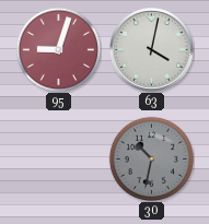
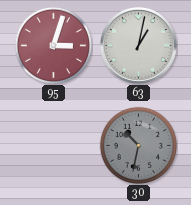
95: 9:03 -> 3:03 (53, 45)
63: 4:02 -> 1:02 (138, 45)
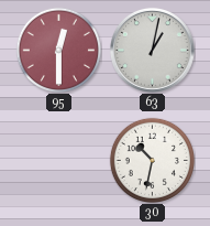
95: 3:03 -> 12:30 (58, 50)
30 dial: grey -> white (152, 160)
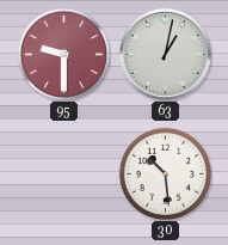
95: 12:30 -> 9:30 (63, 54)
30: 10:32 -> 10:29 (165, 173)
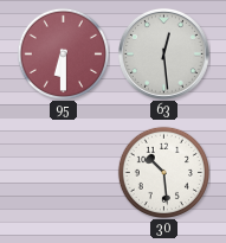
95: 9:30 -> 6:30 (63, 53)
63: 1:02 -> 12:29 (163, 53)
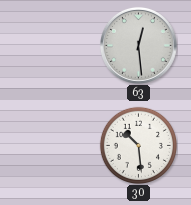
95: 6:30 -> none (63, 53)
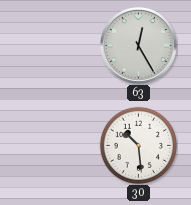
63: 12:29 -> 12:25 (138, 45)
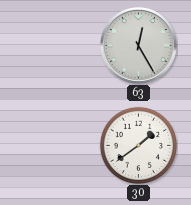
30: 10:29 -> 1:39 (138, 145)
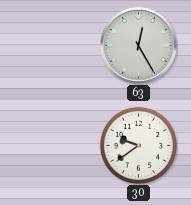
30: 1:39 -> 9:39 (138, 145)
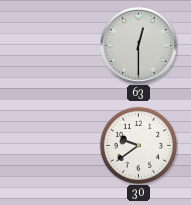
63: 12:25 -> 12:30 (138, 45)
